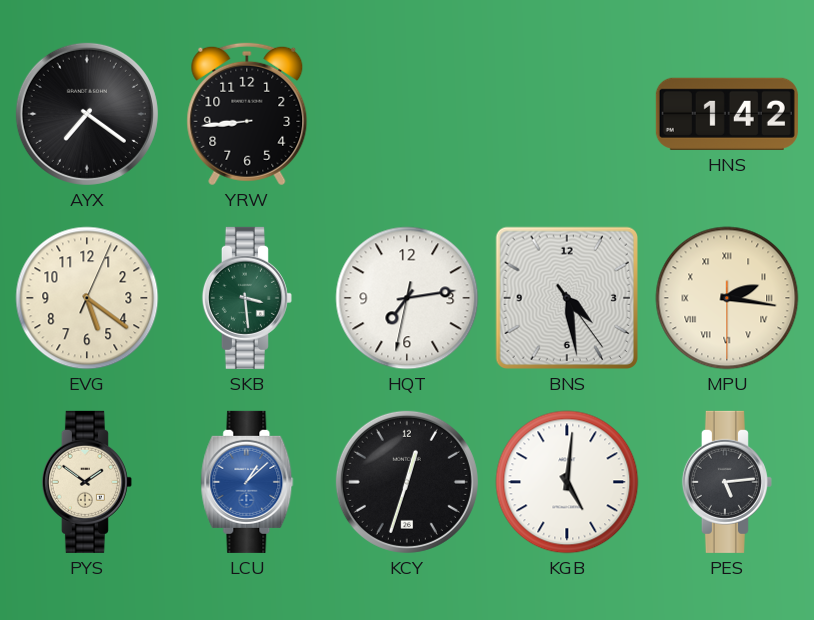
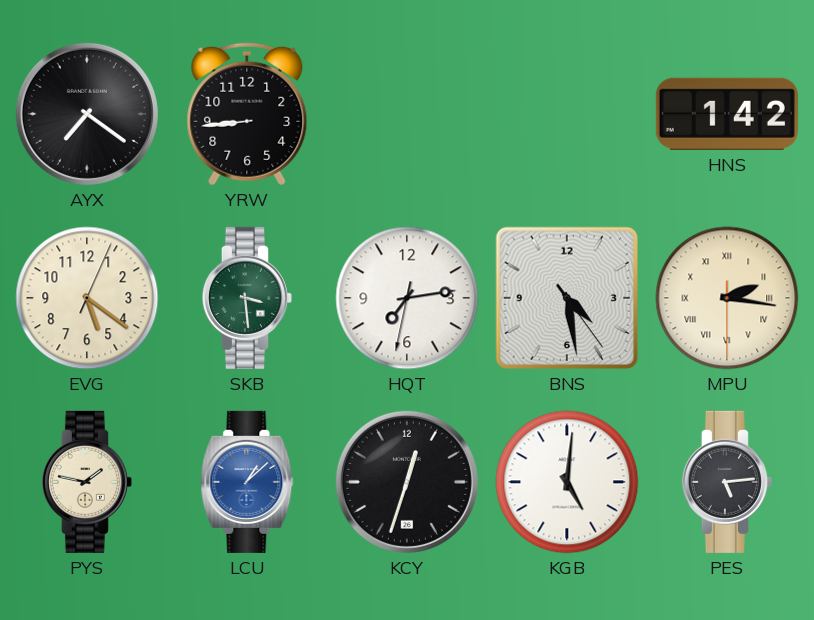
PYS: 1:51 -> 1:47 (87, 482)
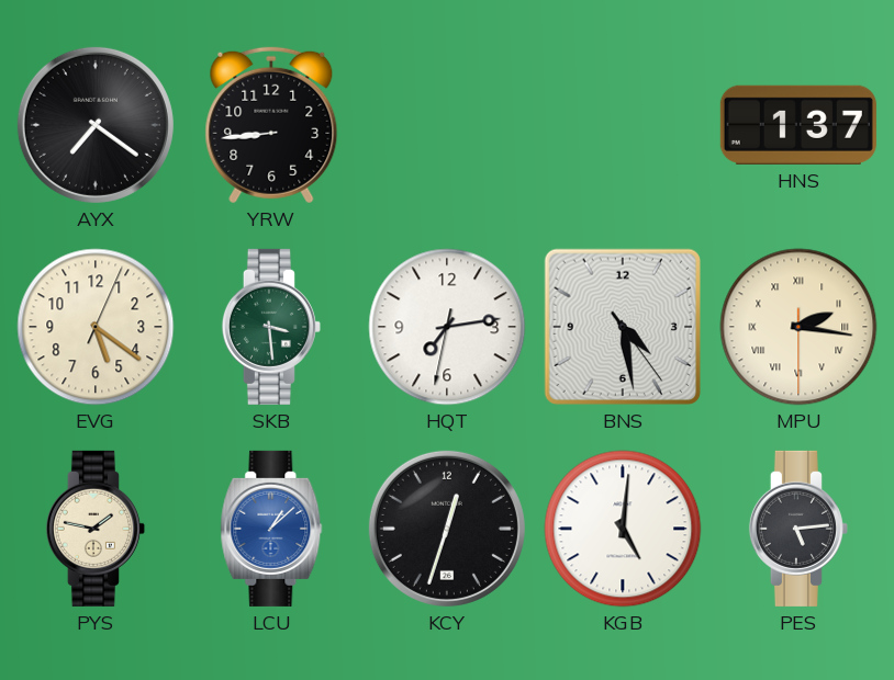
HNS: 1:42 -> 1:37 (798, 125)
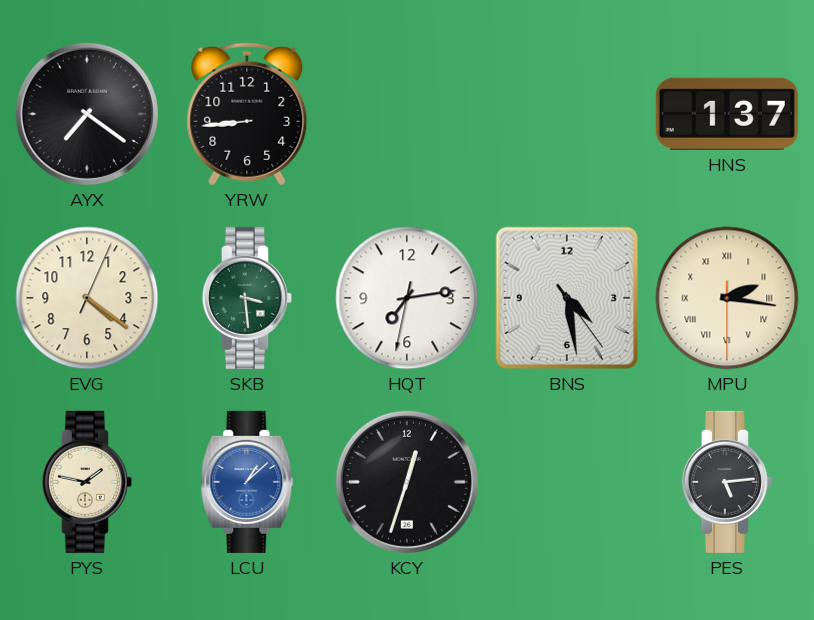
EVG: 5:21 -> 4:21 (87, 298)
KGB: 5:01 -> none (623, 529)
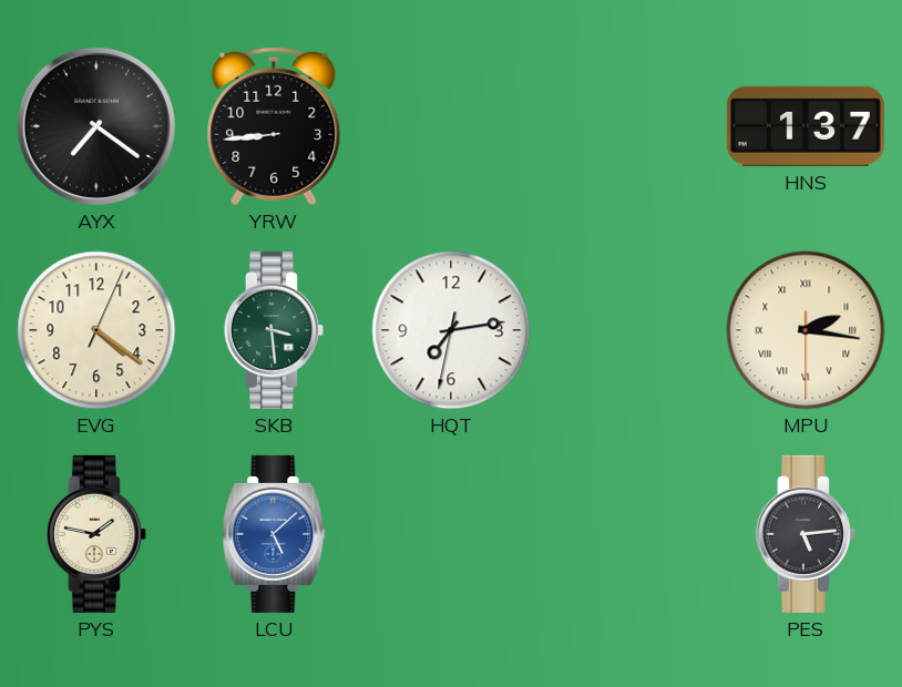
BNS: 4:28 -> none (567, 298)
LCU: 1:08 -> 5:08 (274, 534)
KCY: 12:33 -> none (407, 482)
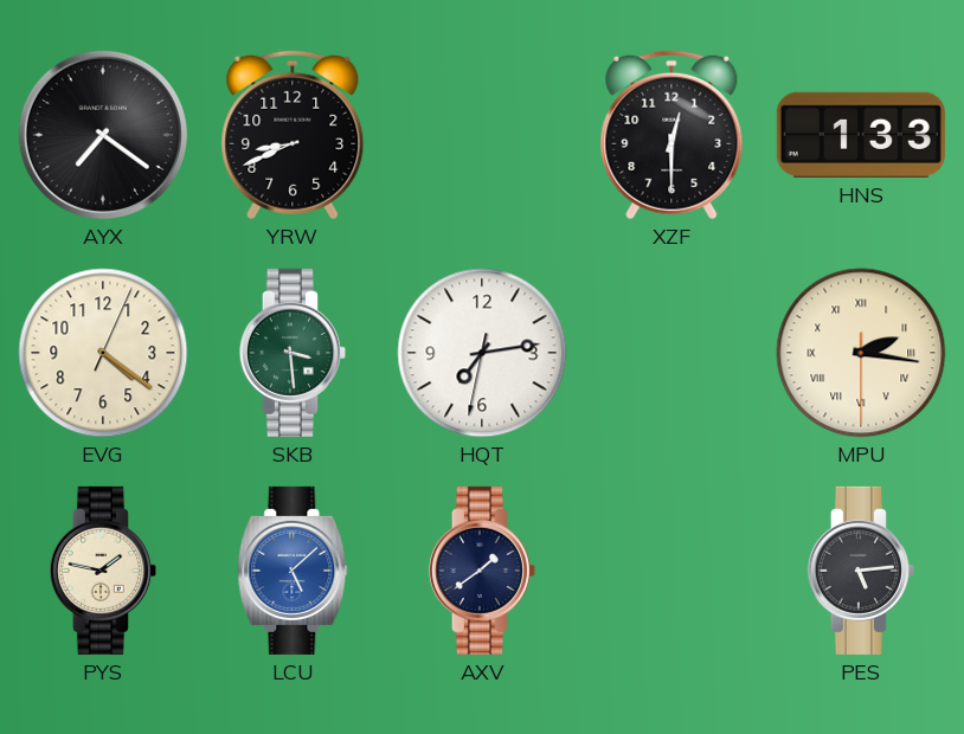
YRW: 8:44 -> 8:41 (293, 135)
XZF: none -> 12:30 (671, 135)
HNS: 1:37 -> 1:33 (861, 135)
AXV: none -> 1:39 (482, 571)
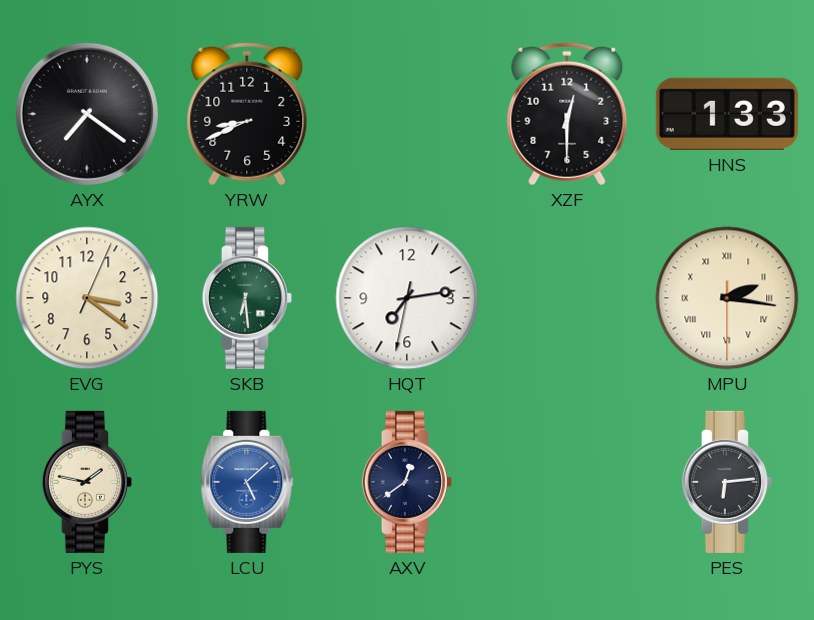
EVG: 4:21 -> 3:21 (87, 298)
SKB: 3:29 -> 6:29 (247, 298)
AXV: 1:39 -> 12:39 (407, 482)
PES: 5:14 -> 6:14 (727, 482)
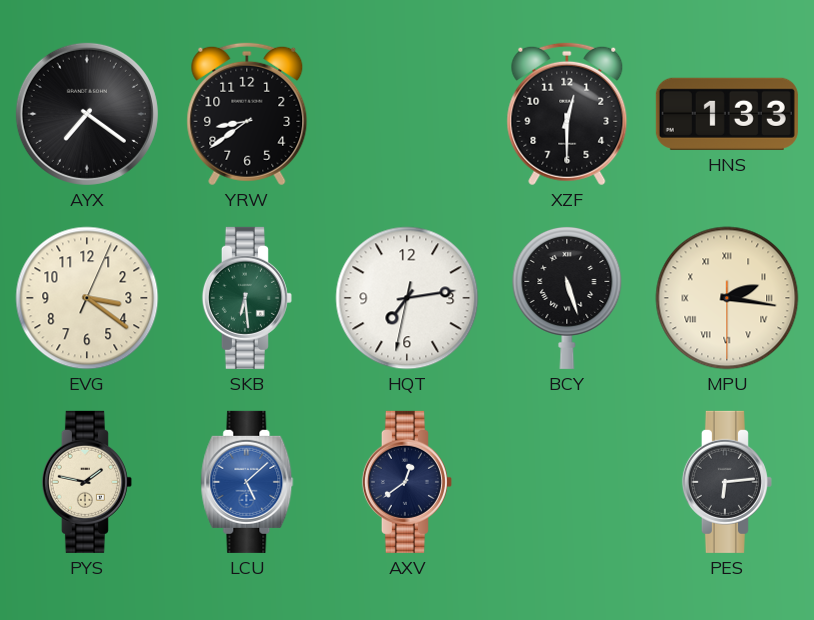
YRW: 8:41 -> 8:39 (247, 114)
BCY: none -> 5:27 (567, 297)
